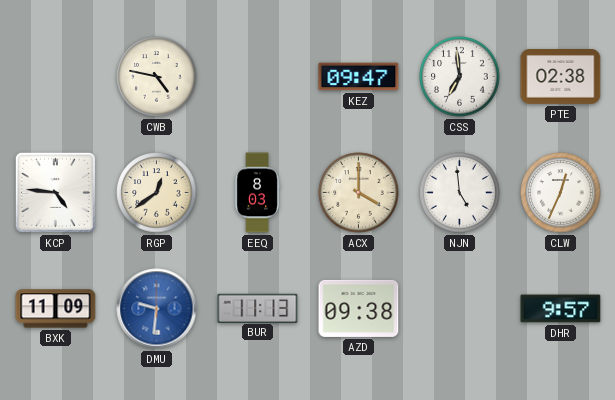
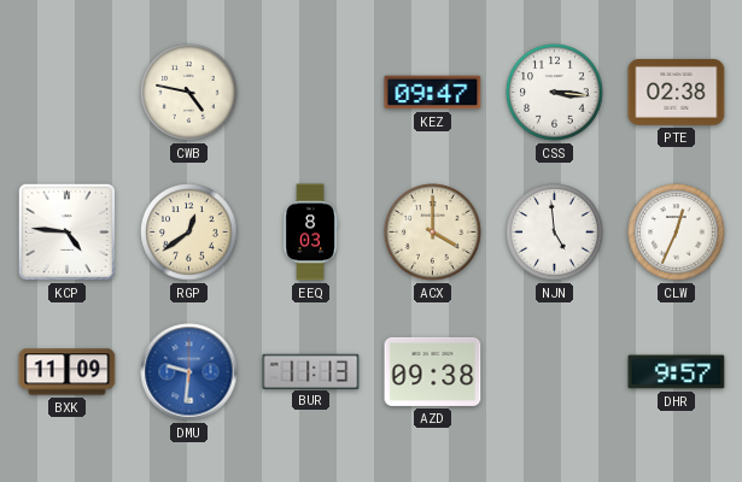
CSS: 6:59 -> 3:16 (555, 93)
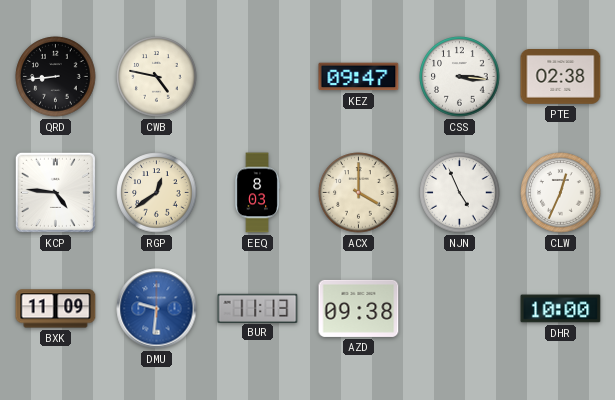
QRD: none -> 8:44 (56, 77)
NJN: 4:59 -> 4:56 (460, 193)
DHR: 9:57 -> 10:00 (561, 309)
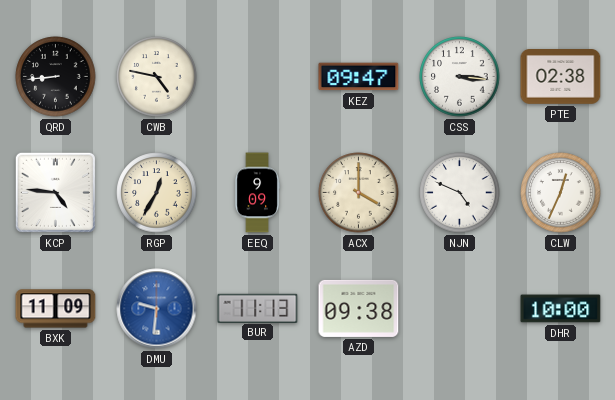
RGP: 12:39 -> 12:35 (157, 193)
EEQ: 8:03 -> 9:09 (257, 193)
NJN: 4:56 -> 4:49 (460, 193)
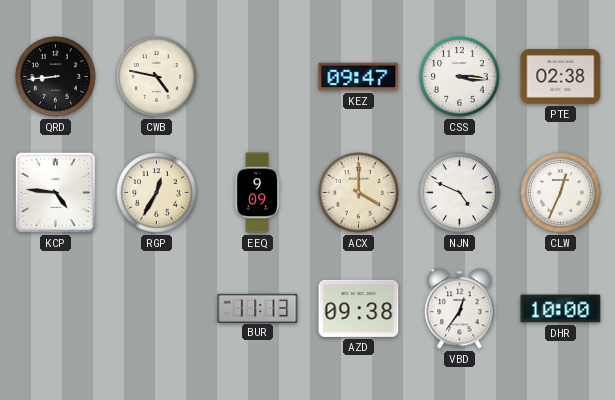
BXK: 11:09 -> none (56, 309)
DMU: 9:31 -> none (157, 309)
VBD: none -> 12:36 (460, 309)
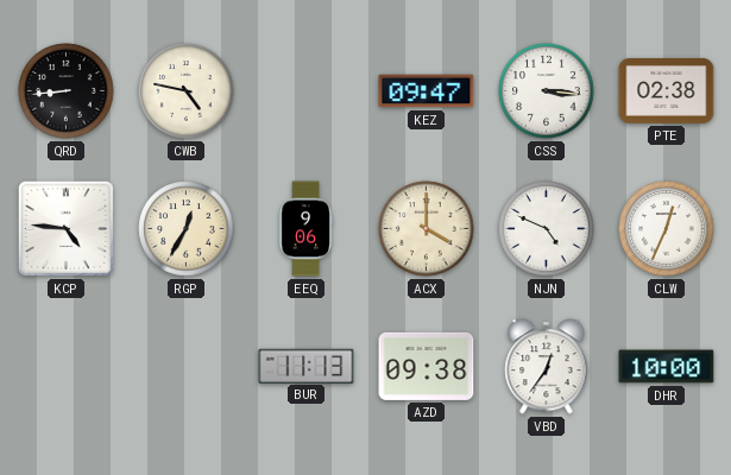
EEQ: 9:09 -> 9:06 (305, 229)
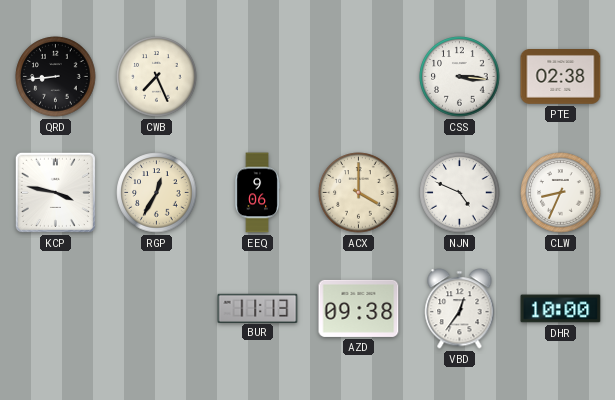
CWB: 4:47 -> 7:26 (157, 77)
KEZ: 09:47 -> none (427, 91)
KCP: 4:46 -> 3:47 (55, 192)
CLW: 12:34 -> 8:34 (561, 193)
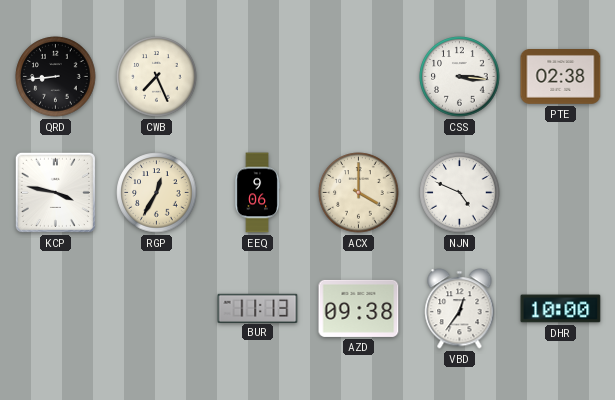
CLW: 8:34 -> none (561, 193)
